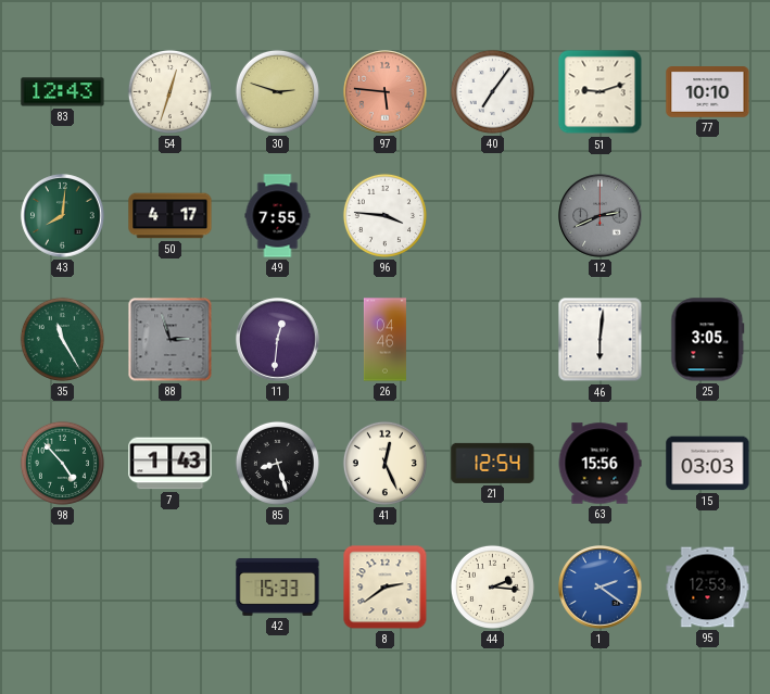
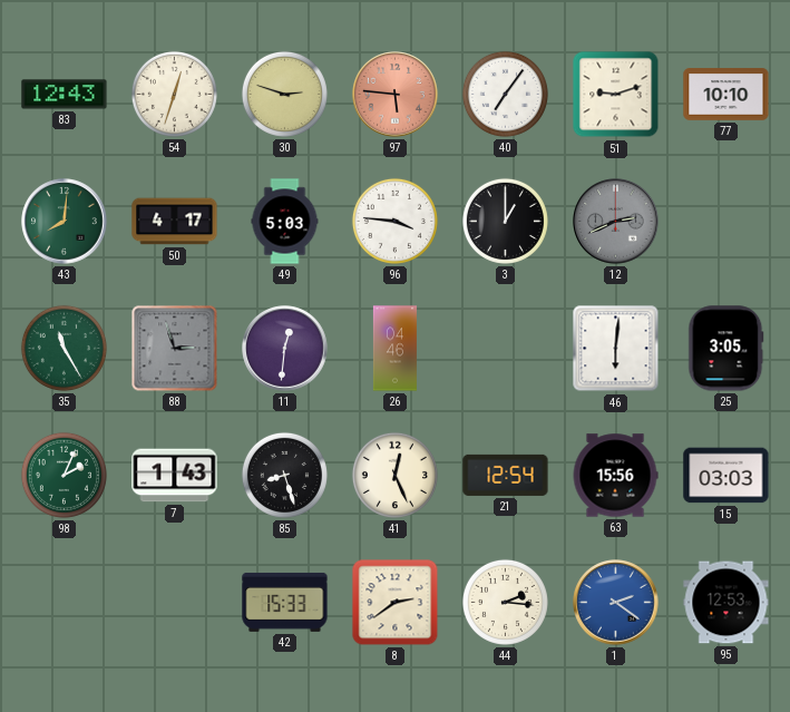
49: 7:55 -> 5:03 (285, 222)
3: none -> 1:00 (505, 221)
98: 4:53 -> 2:04 (64, 475)
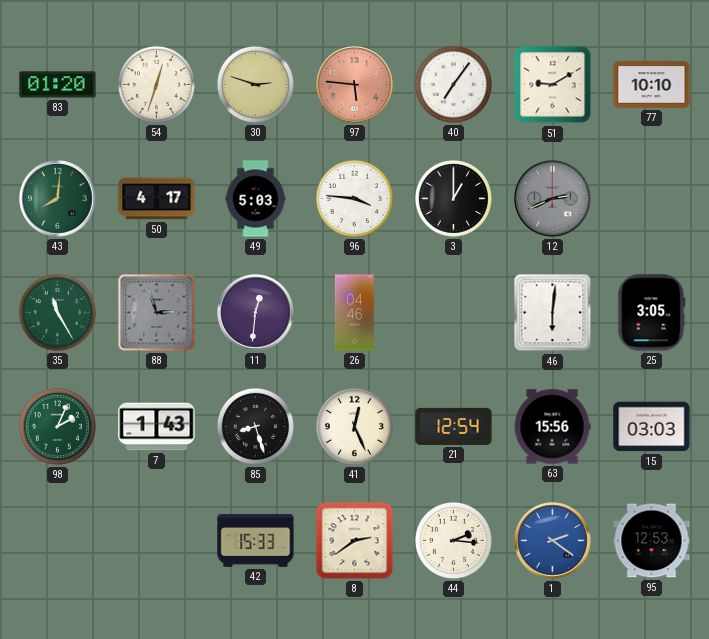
83: 12:43 -> 01:20 (58, 85)
51: 9:12 -> 9:10 (553, 85)
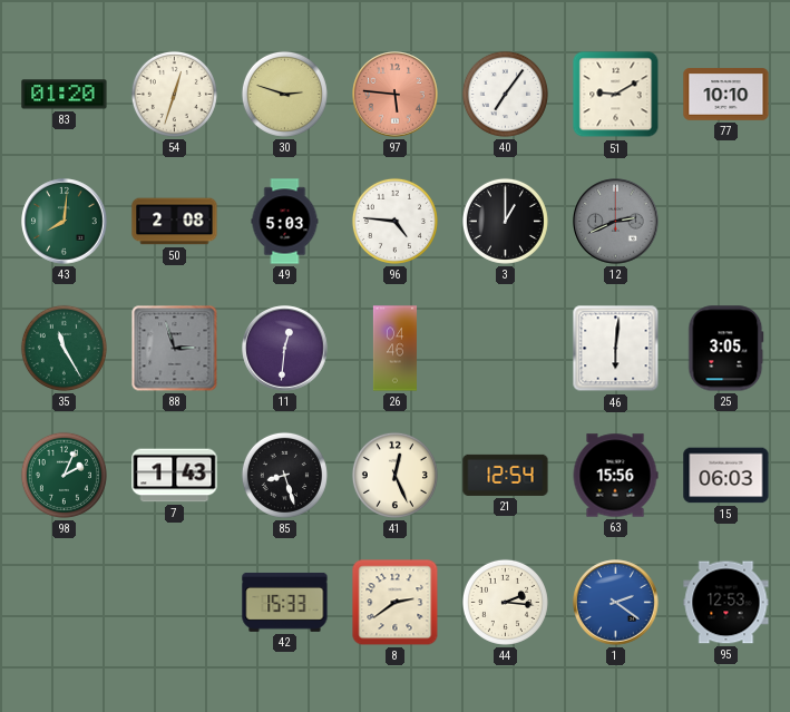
50: 4:17 -> 2:08 (175, 222)
96: 3:46 -> 4:46 (394, 221)
15: 03:03 -> 06:03 (726, 476)
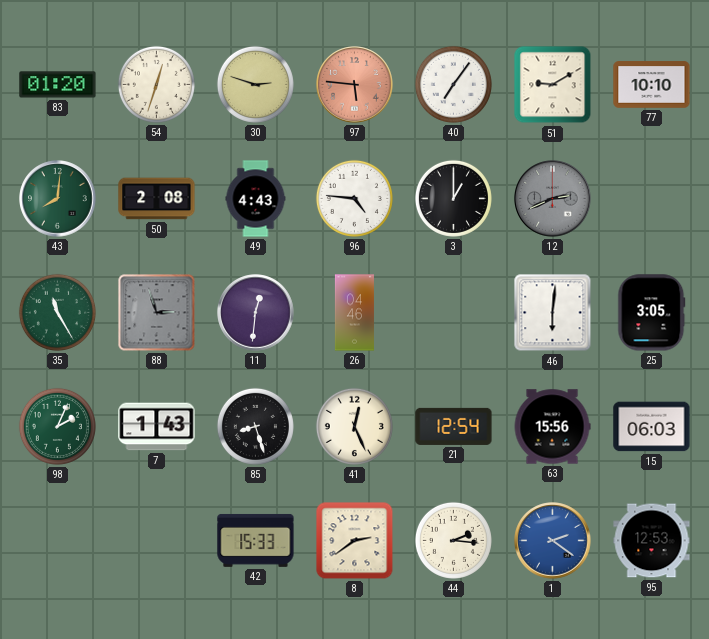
49: 5:03 -> 4:43 (256, 199)
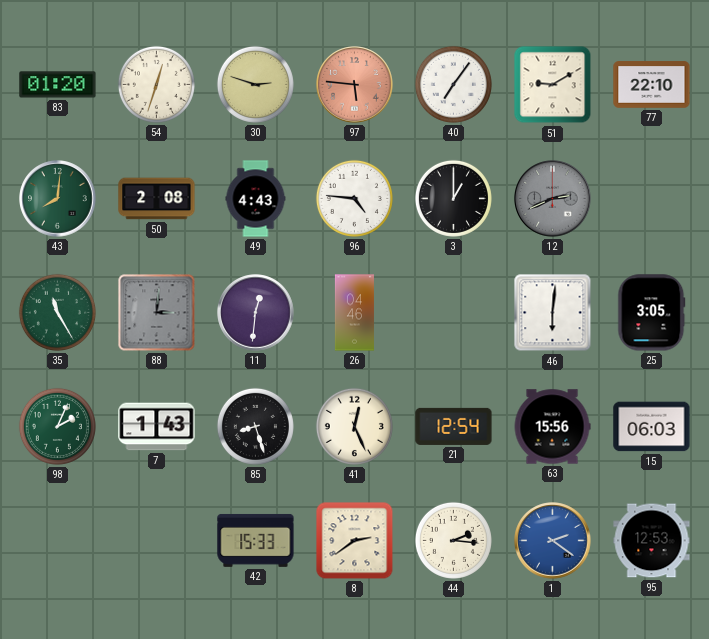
77: 10:10 -> 22:10 (652, 85)
88: 2:57 -> 3:01 (157, 313)
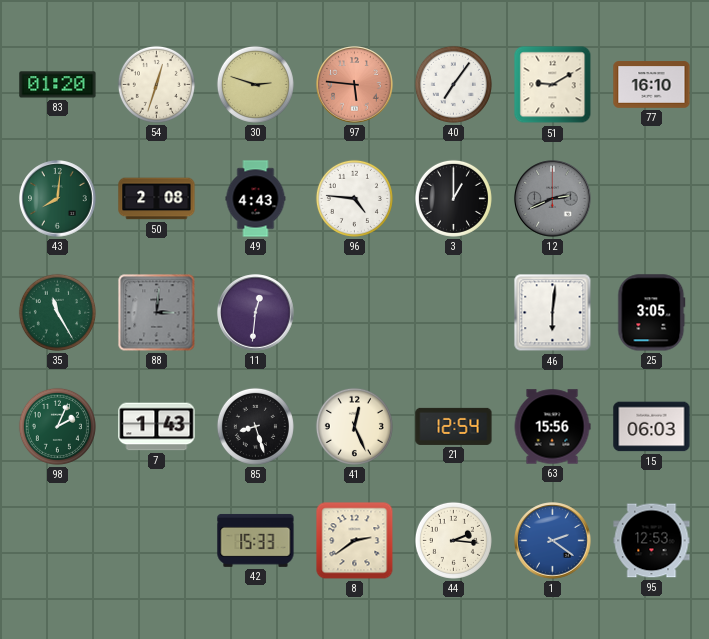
77: 22:10 -> 16:10 (652, 85)
26: 04:46 -> none (354, 313)
